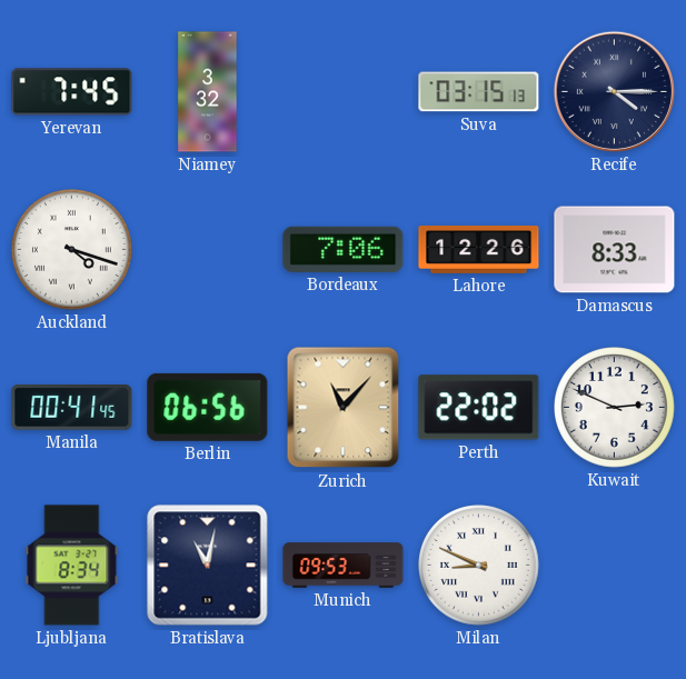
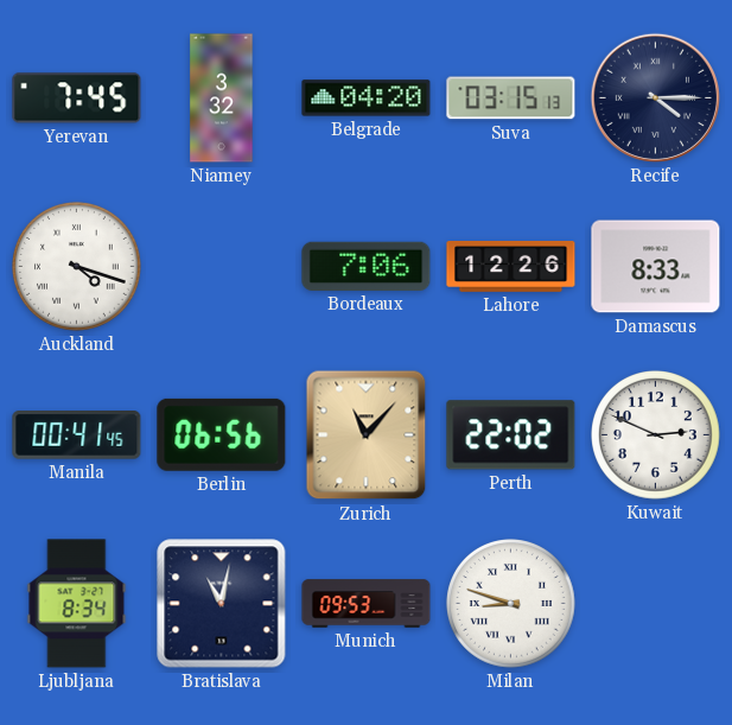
Belgrade: none -> 04:20 (367, 98)
Milan: 8:49 -> 8:48 (511, 604)
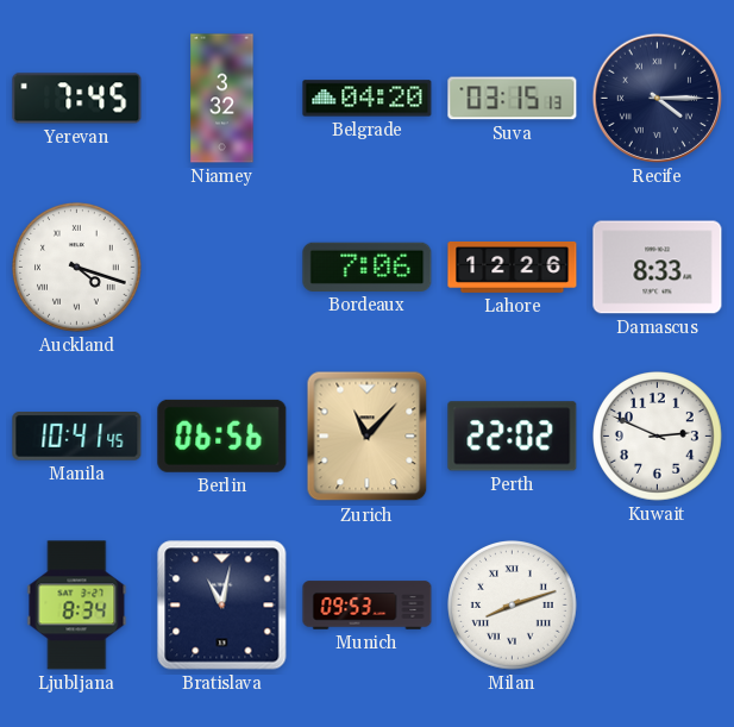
Manila: 00:41 -> 10:41 (77, 437)
Milan: 8:48 -> 8:12 (513, 606)
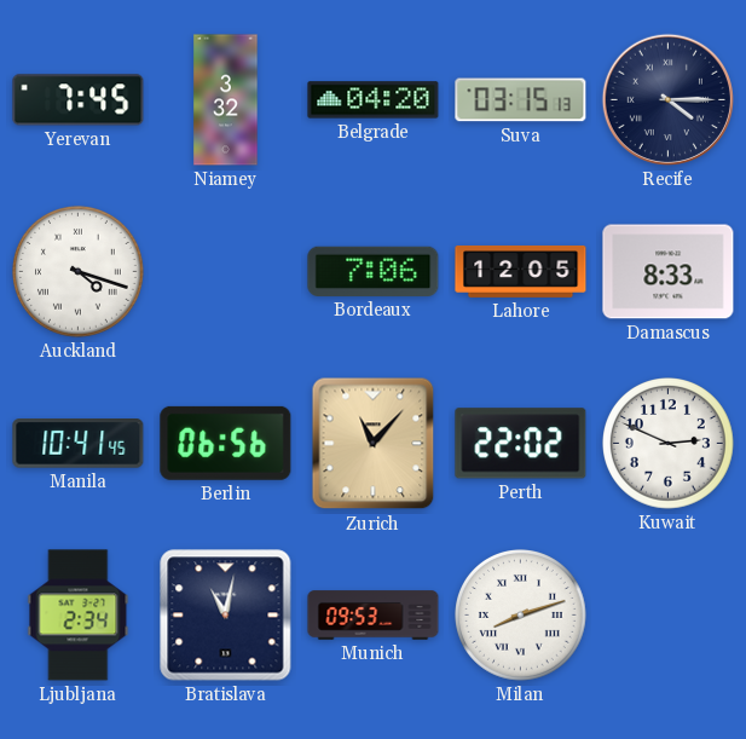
Lahore: 12:26 -> 12:05 (521, 271)
Ljubljana: 8:34 -> 2:34 (79, 616)
